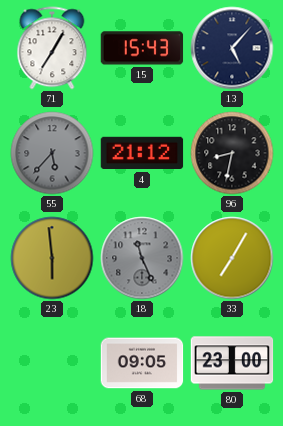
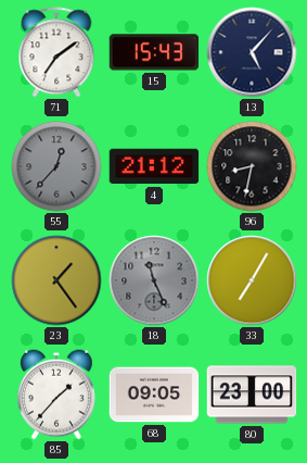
71: 7:05 -> 7:09 (56, 52)
55: 5:37 -> 12:37 (56, 166)
23: 5:59 -> 1:24 (56, 280)
85: none -> 1:37 (56, 395)
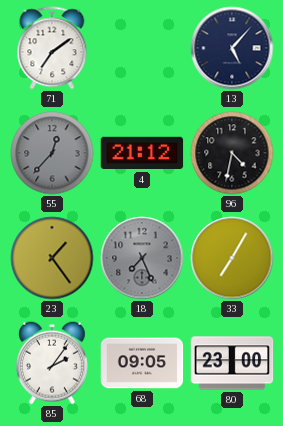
15: 15:43 -> none (154, 52)
96: 8:32 -> 4:32 (232, 153)
18: 11:26 -> 7:26 (142, 258)
85: 1:37 -> 2:06 (52, 363)
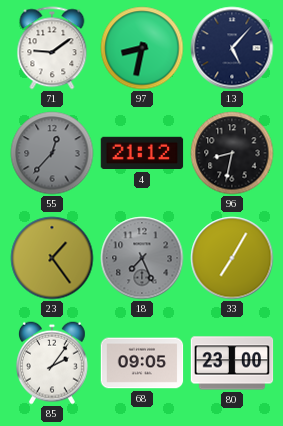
71: 7:09 -> 9:09 (52, 48)
97: none -> 8:32 (142, 48)
96: 4:32 -> 8:32 (232, 153)
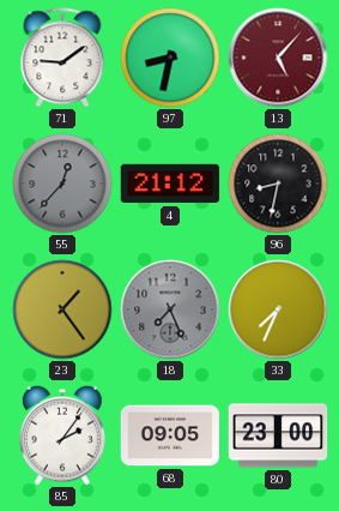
13 dial: navy -> burgundy (278, 58)
33: 7:05 -> 7:34 (278, 309)
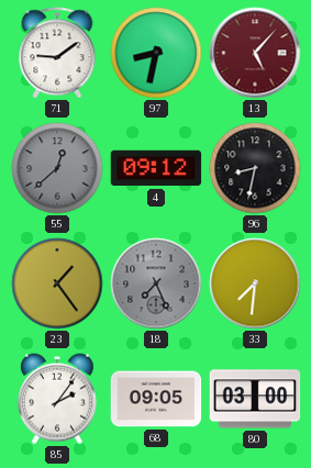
55: 12:37 -> 12:38 (57, 168)
4: 21:12 -> 09:12 (156, 168)
33: 7:34 -> 7:31 (255, 283)
80: 23:00 -> 03:00 (255, 399)
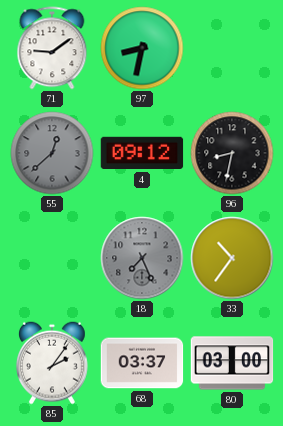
13: 5:07 -> none (255, 53)
23: 1:24 -> none (57, 283)
33: 7:31 -> 10:36 (232, 258)
68: 09:05 -> 03:37 (142, 363)
